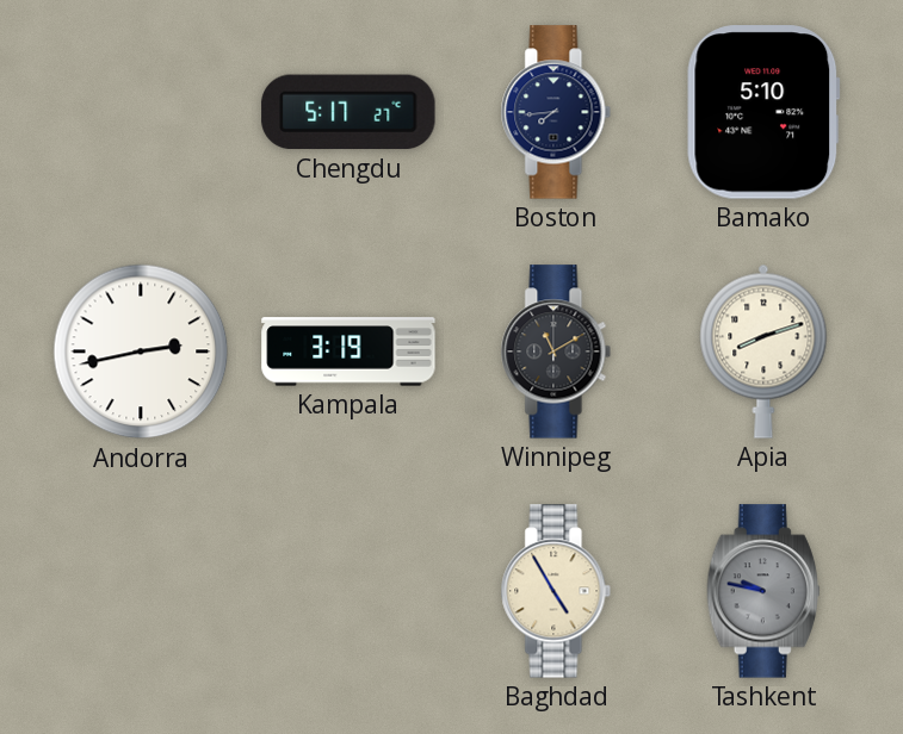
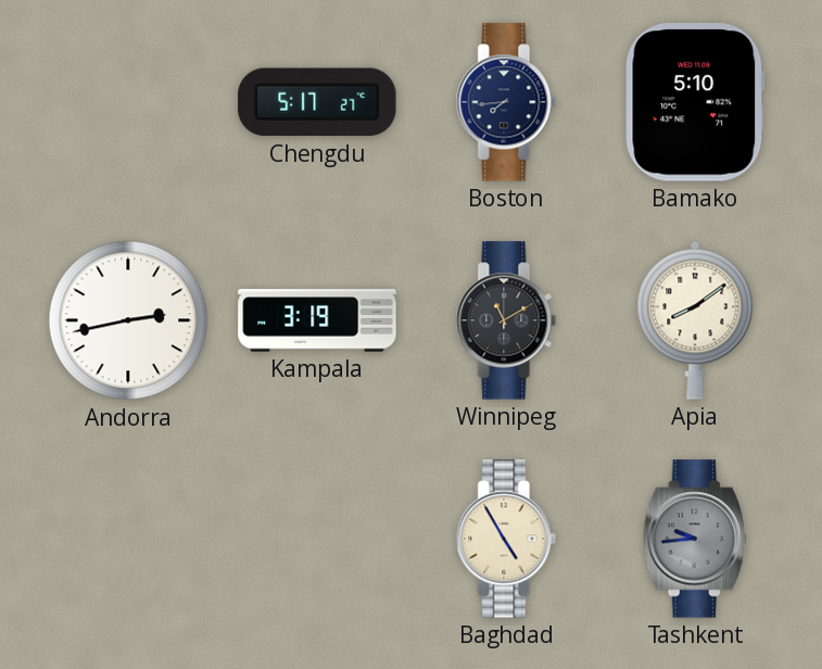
Apia: 8:12 -> 8:09 (695, 320)
Tashkent: 9:47 -> 9:44 (695, 539)
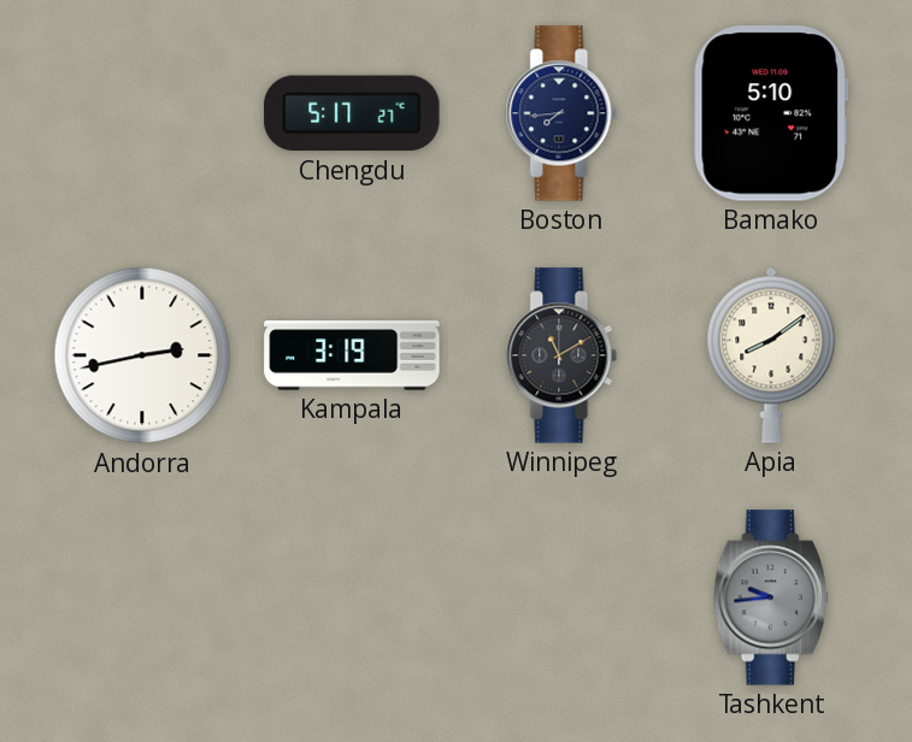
Baghdad: 4:55 -> none (506, 539)
